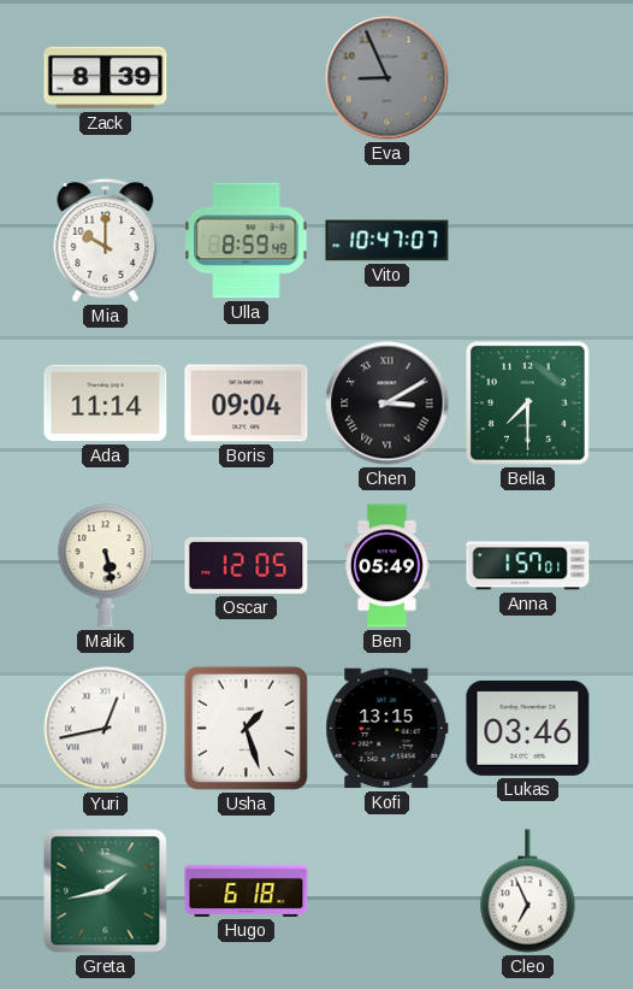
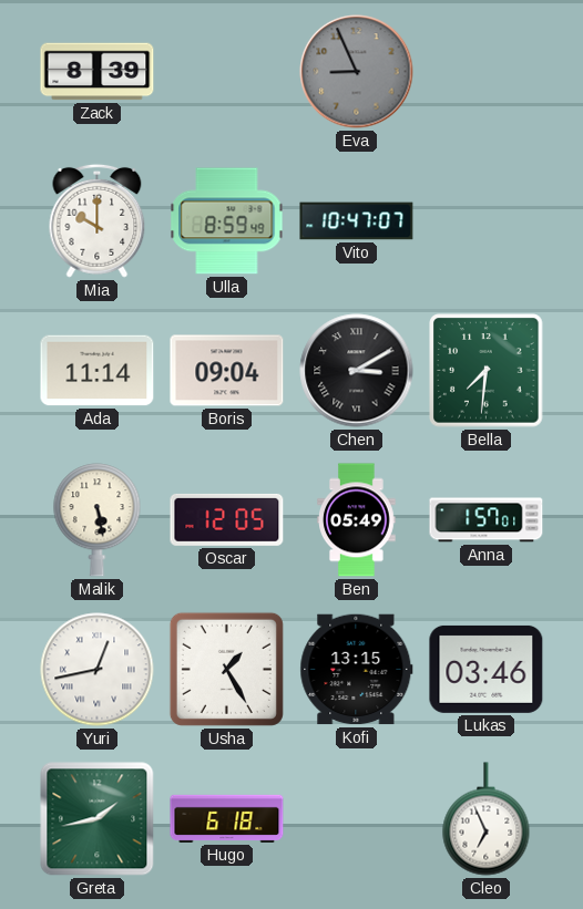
Bella: 7:30 -> 7:31 (487, 371)
Usha: 1:27 -> 1:25 (226, 669)
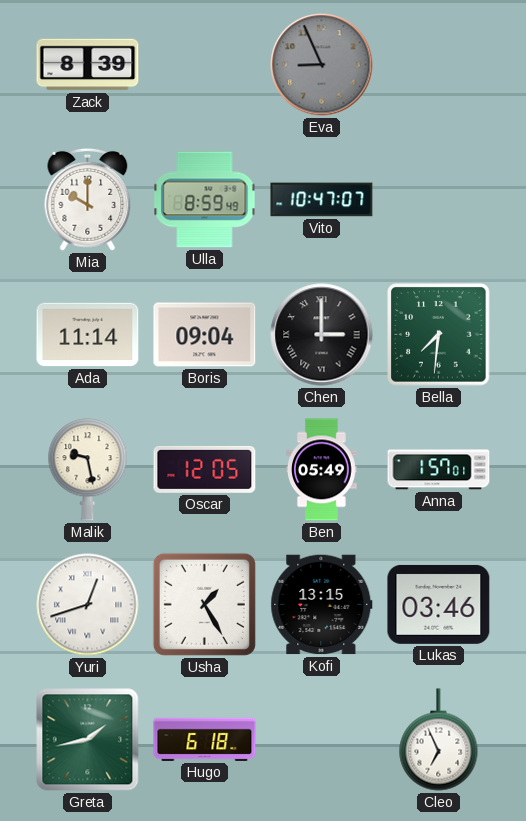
Chen: 3:10 -> 3:00 (322, 335)
Malik: 5:28 -> 9:28 (88, 470)
Yuri: 12:43 -> 12:42 (88, 605)
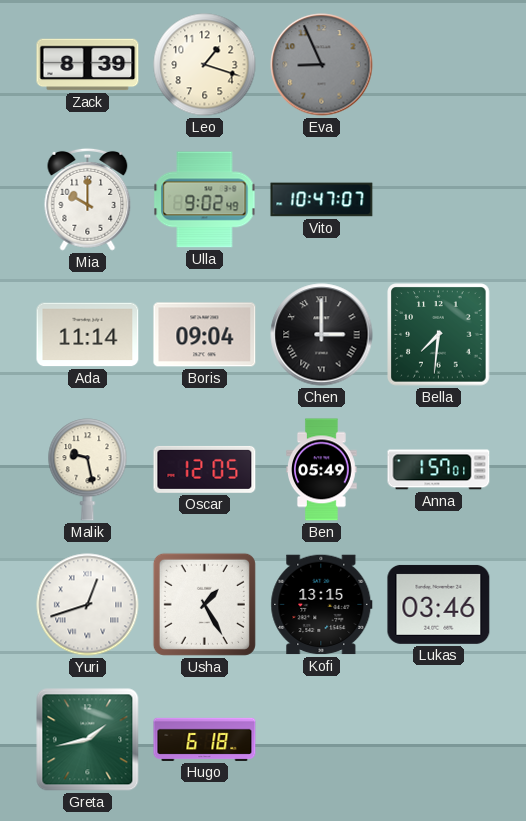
Leo: none -> 1:18 (205, 65)
Ulla: 8:59 -> 9:02 (205, 200)
Cleo: 6:56 -> none (439, 740)
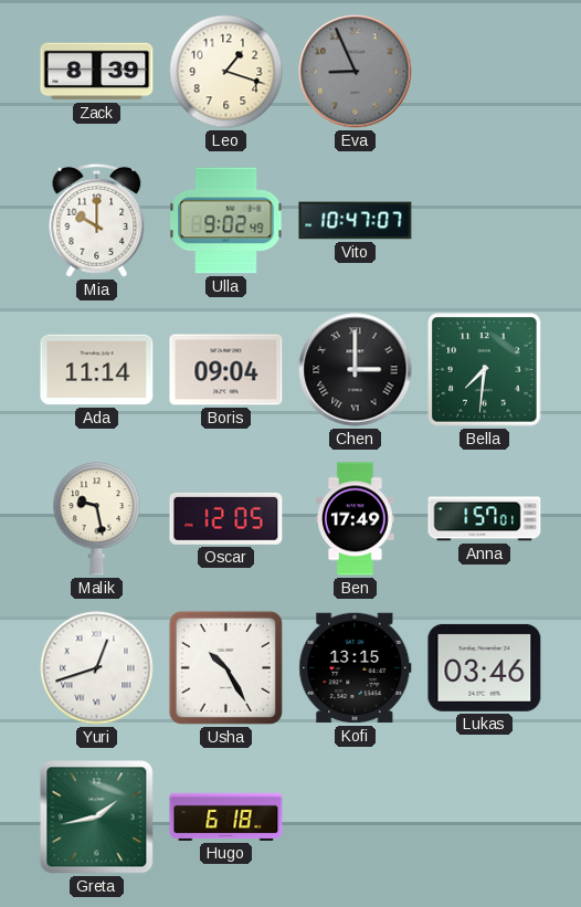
Ben: 05:49 -> 17:49 (356, 519)
Usha: 1:25 -> 10:25 (225, 667)
